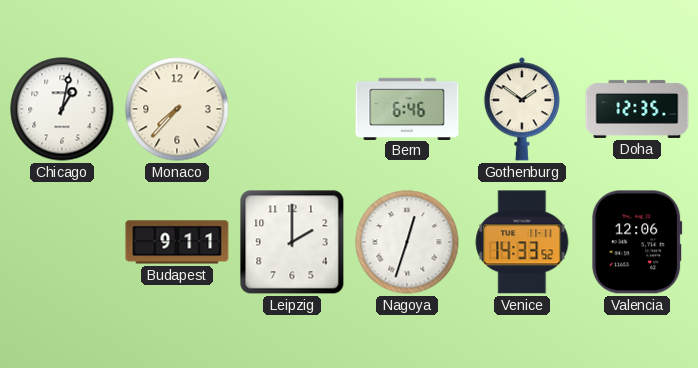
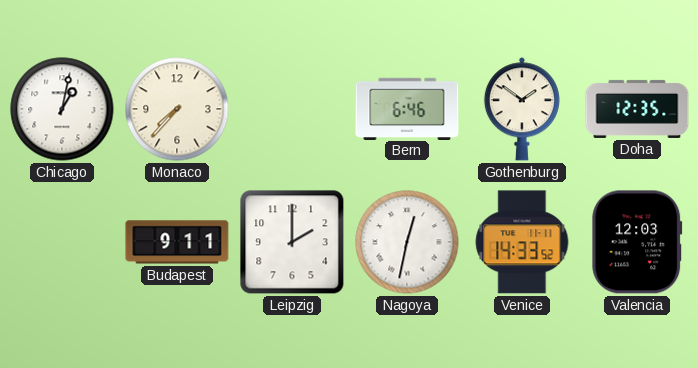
Nagoya: 12:33 -> 12:32 (407, 242)
Valencia: 12:06 -> 12:03 (637, 242)
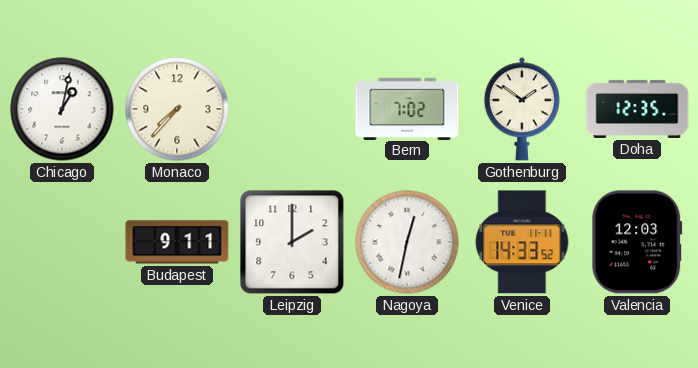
Bern: 6:46 -> 7:02 (407, 108)
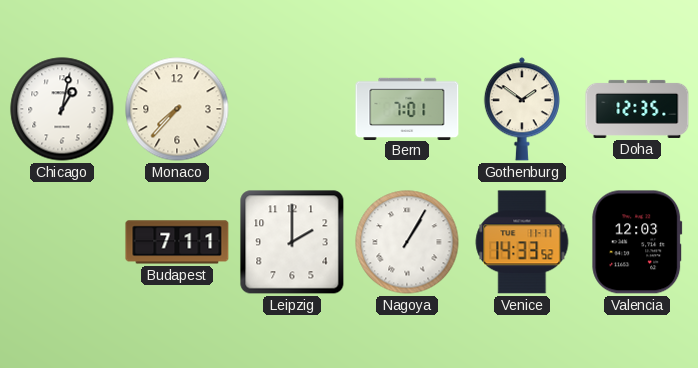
Bern: 7:02 -> 7:01 (407, 108)
Budapest: 9:11 -> 7:11 (177, 242)
Nagoya: 12:32 -> 1:05 (407, 242)
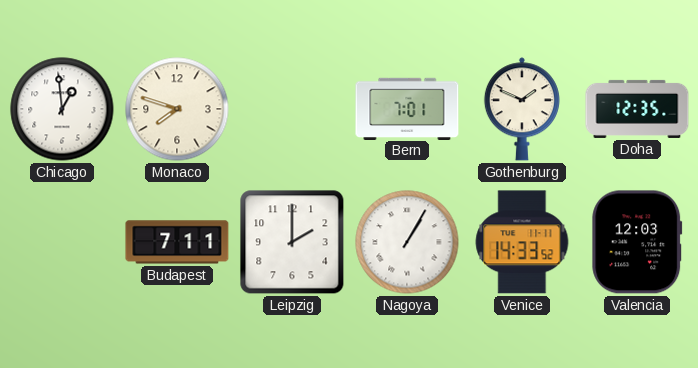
Chicago: 1:02 -> 12:59 (62, 109)
Monaco: 7:37 -> 7:48 (177, 109)
Gothenburg: 1:51 -> 1:49 (522, 109)
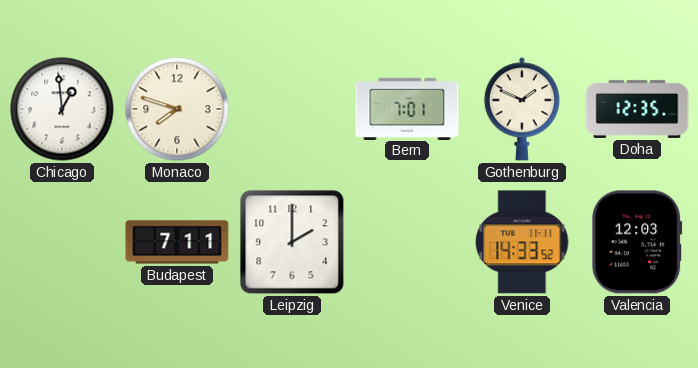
Nagoya: 1:05 -> none (407, 242)
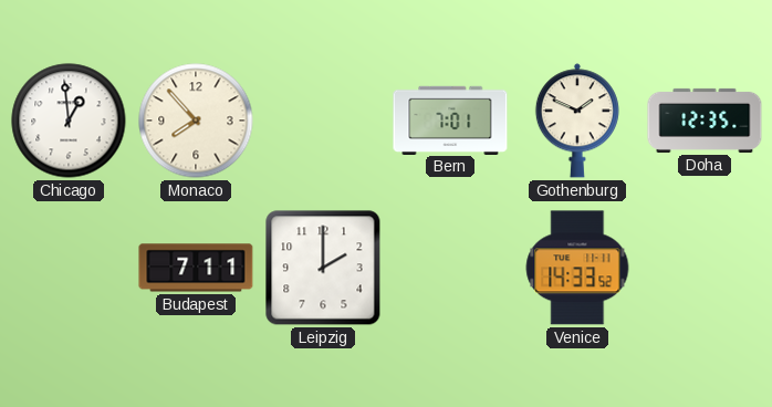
Monaco: 7:48 -> 7:53 (196, 121)
Valencia: 12:03 -> none (637, 242)
